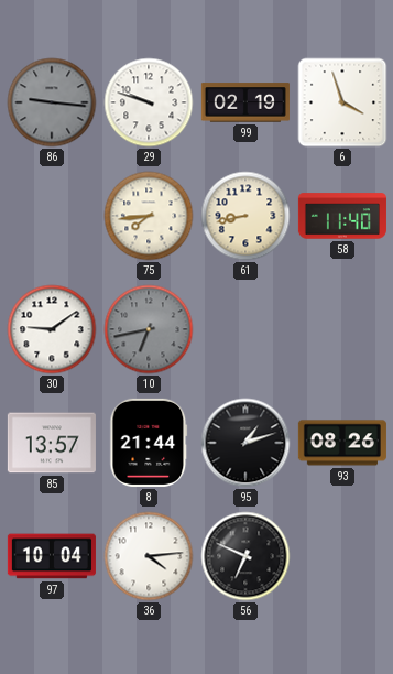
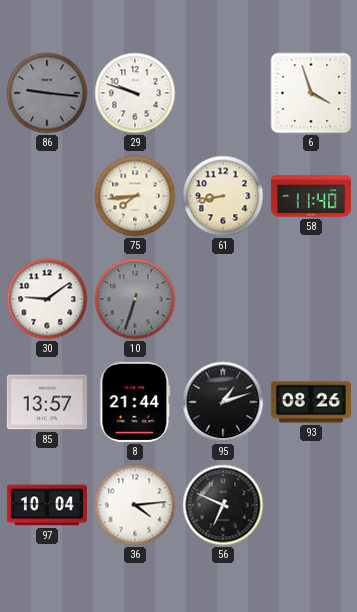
99: 02:19 -> none (245, 102)
10: 6:43 -> 6:33 (135, 299)
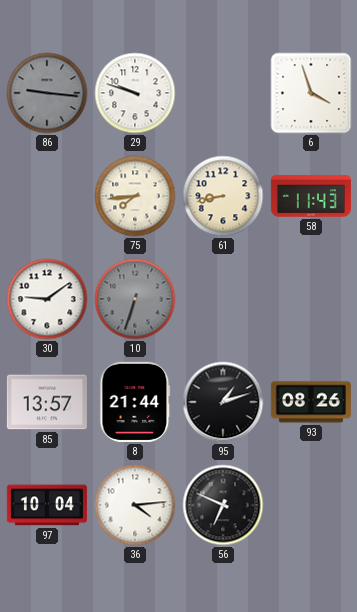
58: 11:40 -> 11:43 (311, 196)
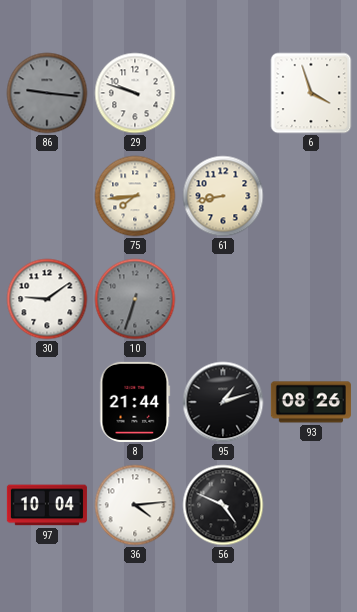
58: 11:43 -> none (311, 196)
85: 13:57 -> none (47, 402)
56: 6:49 -> 4:49 (223, 505)
